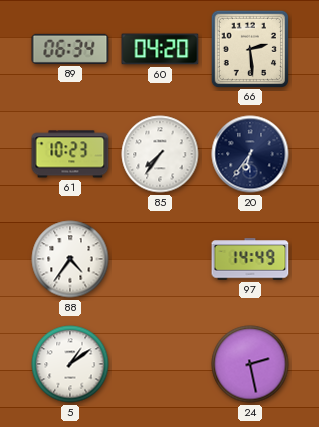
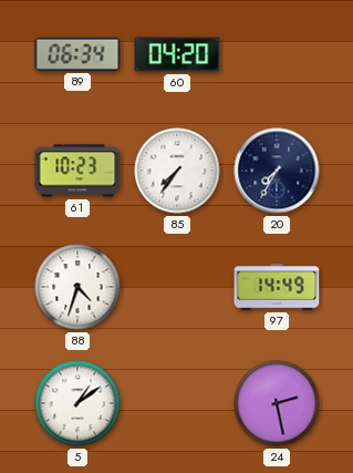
66: 2:29 -> none (249, 48)
20: 6:36 -> 7:35 (277, 171)
88: 4:36 -> 4:33 (77, 287)
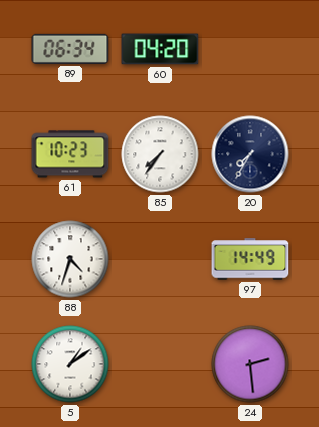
24: 2:28 -> 2:29 (250, 364)
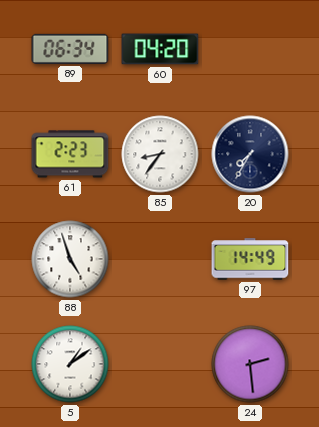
61: 10:23 -> 2:23 (70, 154)
85: 7:36 -> 8:36 (160, 154)
88: 4:33 -> 4:57 (70, 259)
